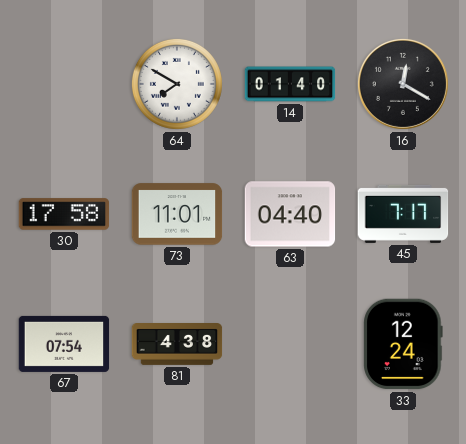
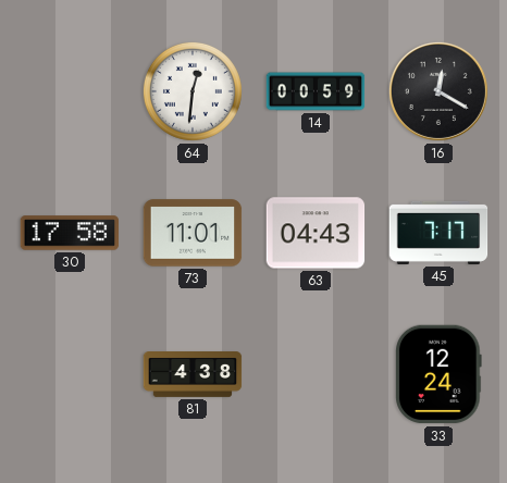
64: 7:50 -> 12:31 (193, 91)
14: 01:40 -> 00:59 (316, 91)
63: 04:40 -> 04:43 (316, 233)
67: 07:54 -> none (64, 344)
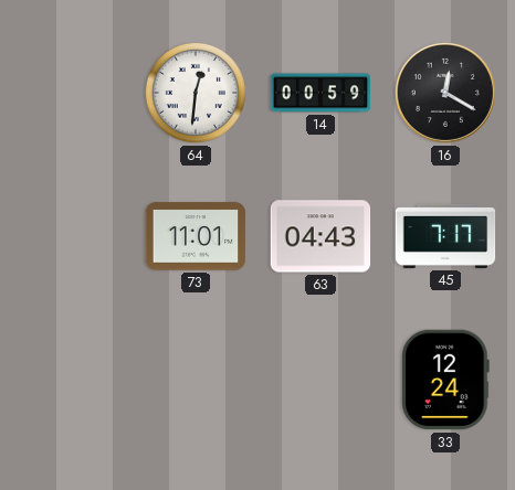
30: 17:58 -> none (70, 233)
81: 4:38 -> none (193, 375)
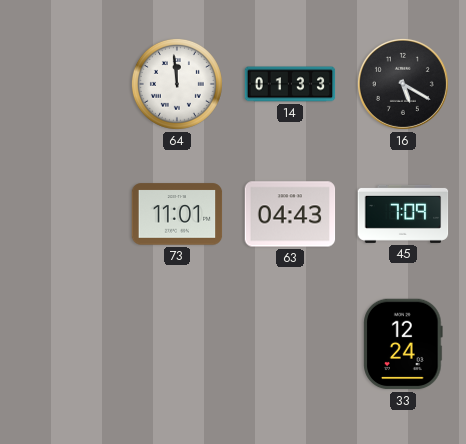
64: 12:31 -> 11:59 (177, 84)
14: 00:59 -> 01:33 (290, 84)
16: 12:20 -> 5:20 (403, 84)
45: 7:17 -> 7:09 (403, 214)
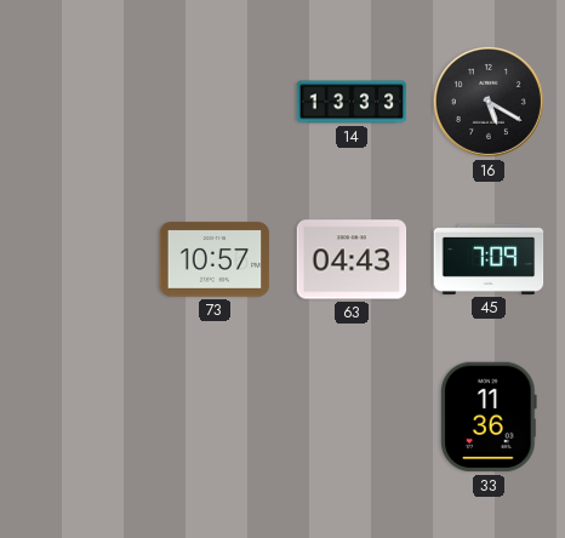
64: 11:59 -> none (177, 84)
14: 01:33 -> 13:33 (352, 102)
73: 11:01 -> 10:57 (215, 259)
33: 12:24 -> 11:36 (489, 417)
